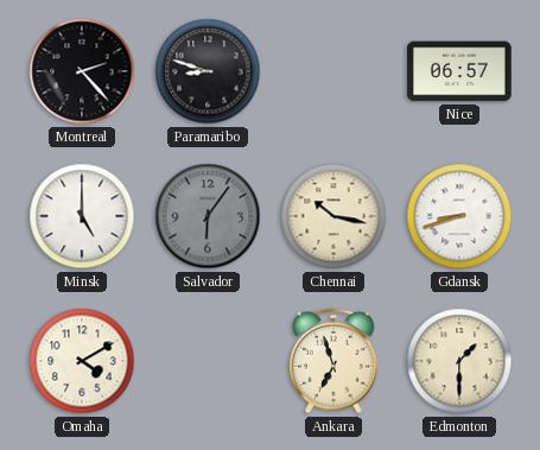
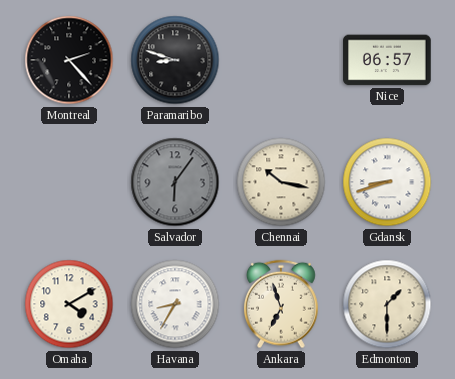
Minsk: 5:00 -> none (82, 216)
Havana: none -> 8:35 (175, 304)
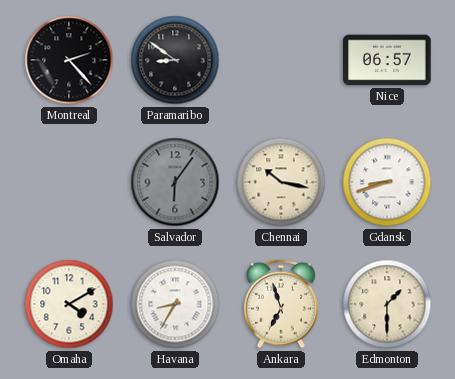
Paramaribo: 8:48 -> 8:51 (175, 60)
